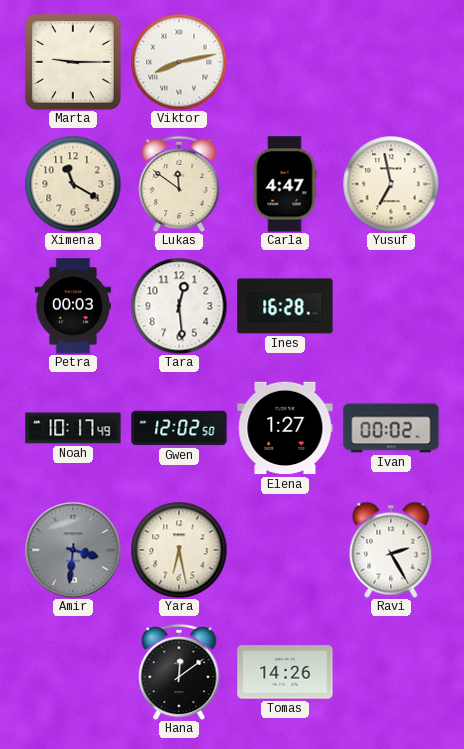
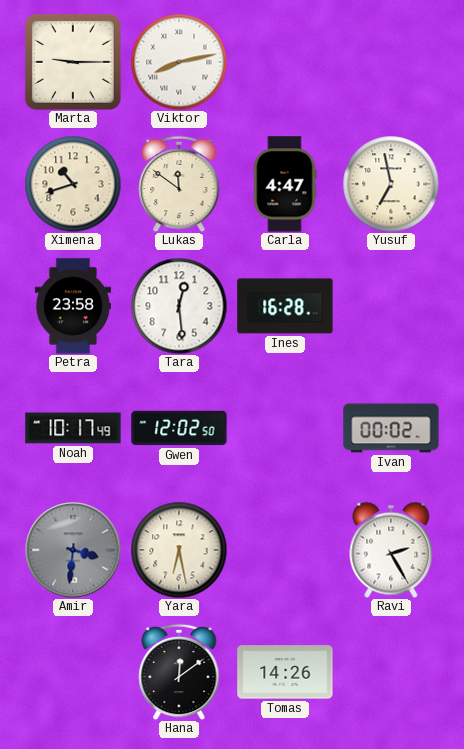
Ximena: 11:20 -> 10:42 (73, 184)
Petra: 00:03 -> 23:58 (73, 306)
Elena: 1:27 -> none (285, 428)
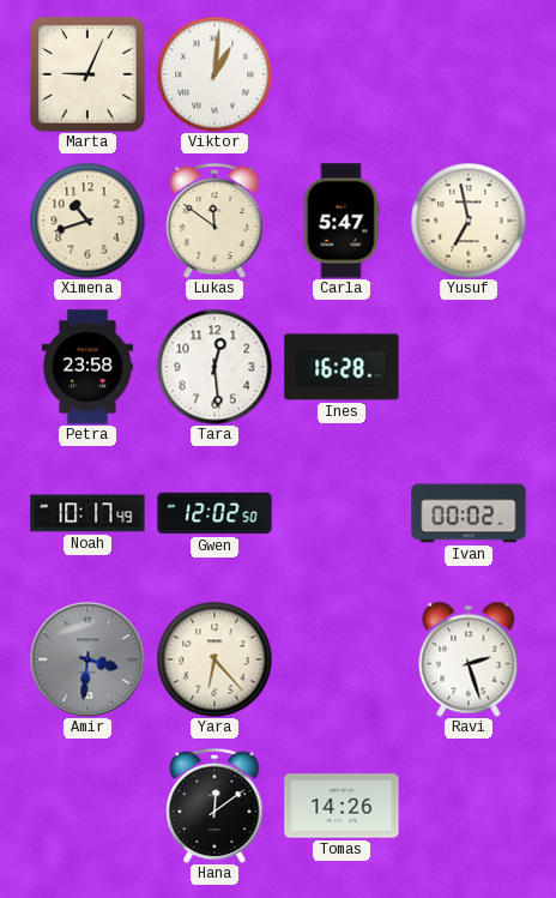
Marta: 9:15 -> 9:04 (87, 74)
Viktor: 8:13 -> 1:01 (214, 74)
Carla: 4:47 -> 5:47 (342, 221)
Yara: 6:28 -> 6:23 (214, 659)
Ravi: 2:25 -> 2:27 (469, 659)
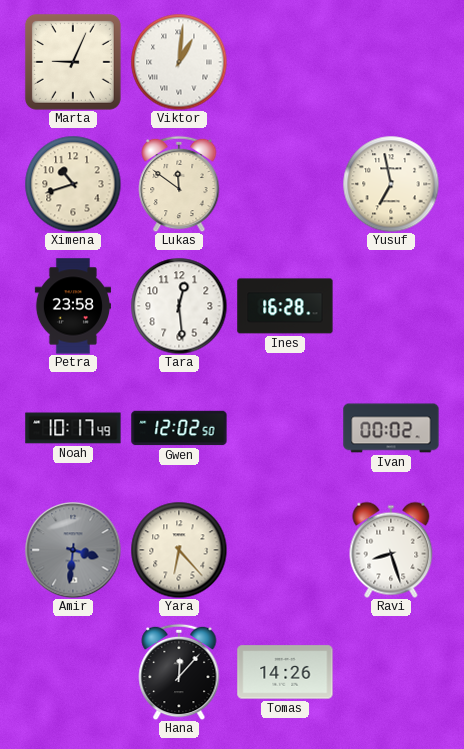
Carla: 5:47 -> none (342, 221)
Ravi: 2:27 -> 8:27 (391, 550)
Hana: 12:09 -> 12:07 (179, 672)
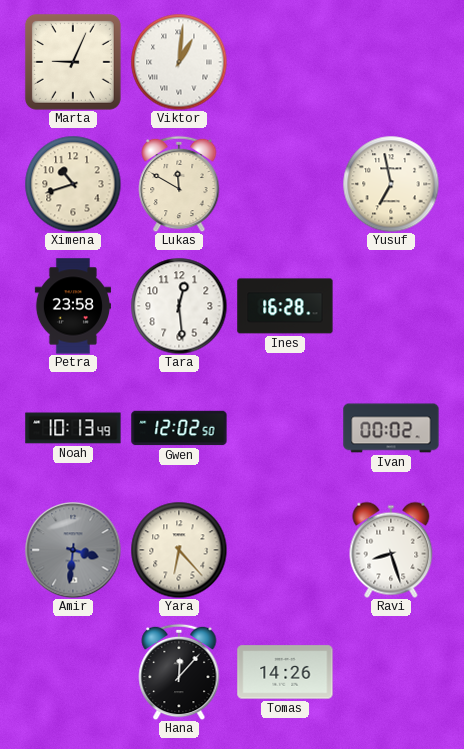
Lukas: 11:51 -> 11:50 (179, 184)
Noah: 10:17 -> 10:13 (73, 428)
